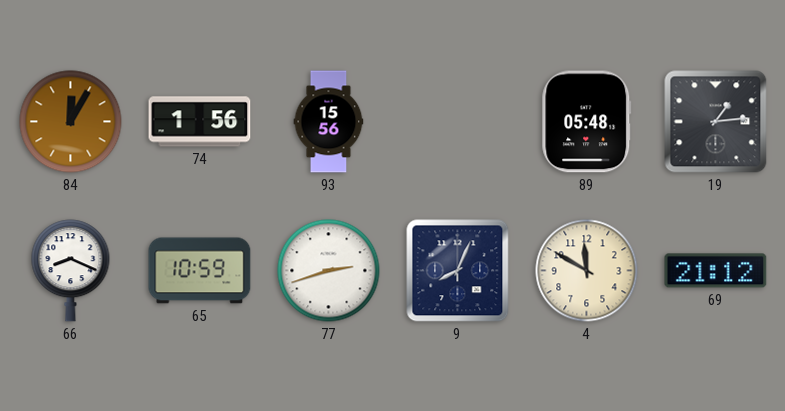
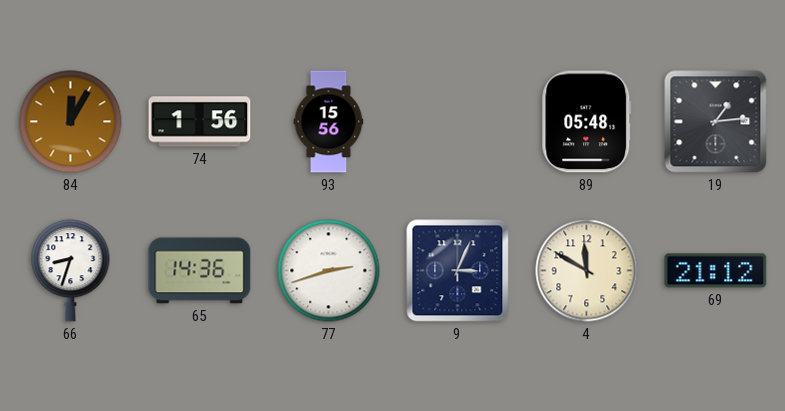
66: 8:19 -> 8:33 (71, 271)
65: 10:59 -> 14:36 (200, 271)
9: 8:04 -> 3:04 (458, 271)
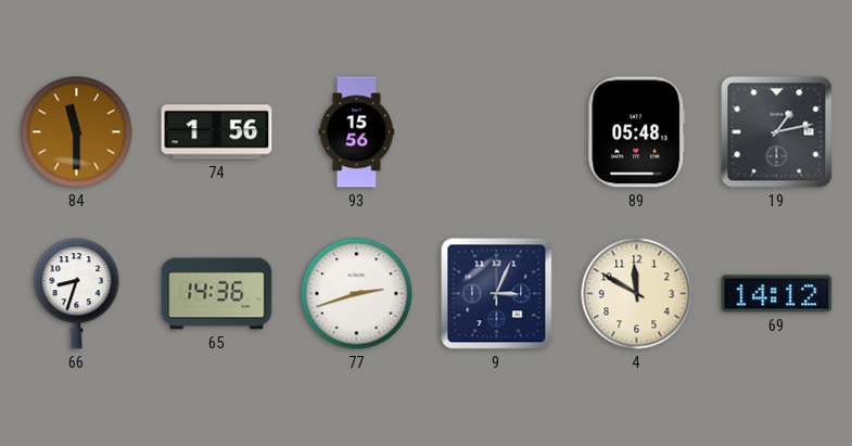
84: 12:05 -> 11:30 (77, 132)
19: 1:14 -> 1:13 (777, 132)
69: 21:12 -> 14:12 (777, 294)
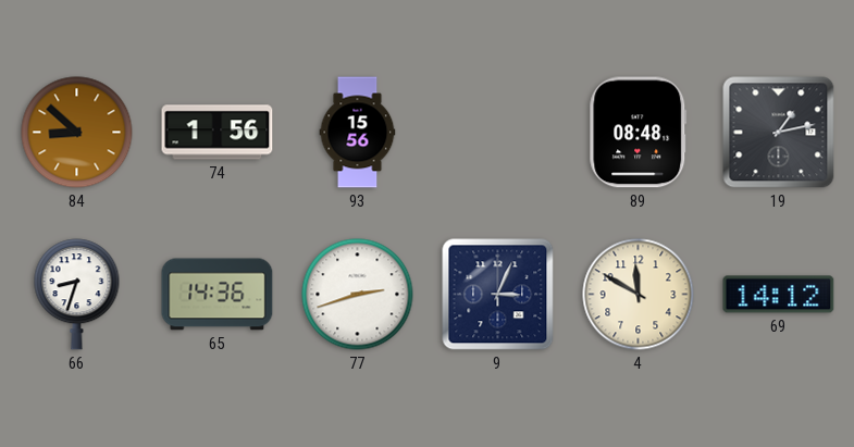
84: 11:30 -> 8:52 (77, 133)
89: 05:48 -> 08:48 (639, 133)
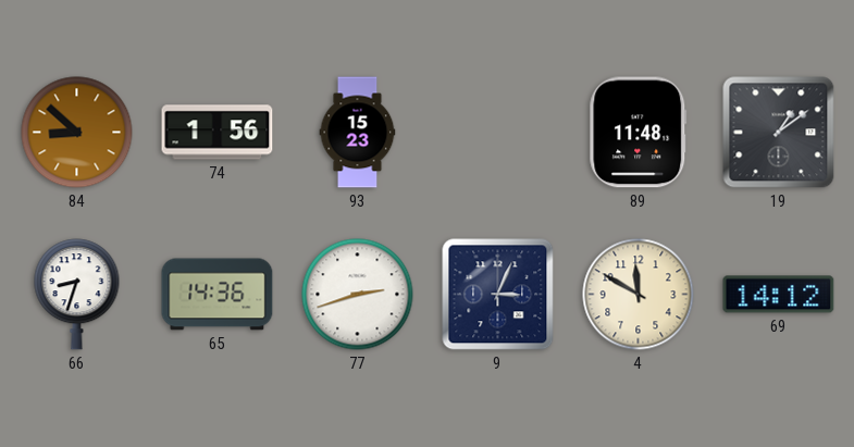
93: 15:56 -> 15:23 (358, 133)
89: 08:48 -> 11:48 (639, 133)
19: 1:13 -> 1:09 (779, 133)
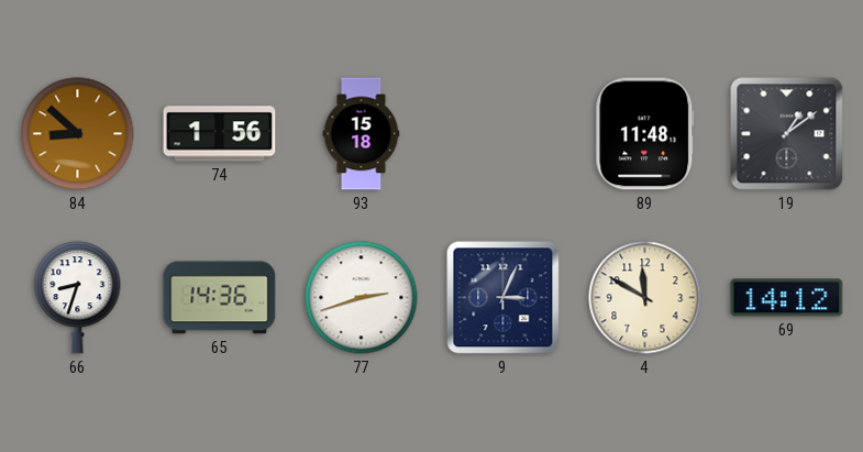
93: 15:23 -> 15:18 (362, 134)
